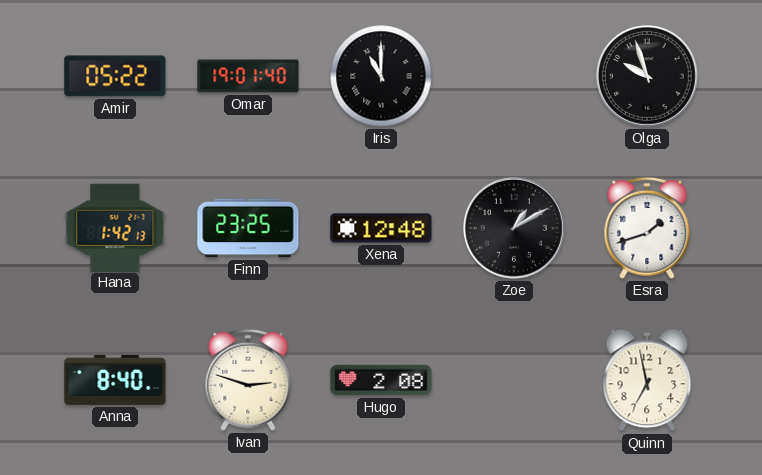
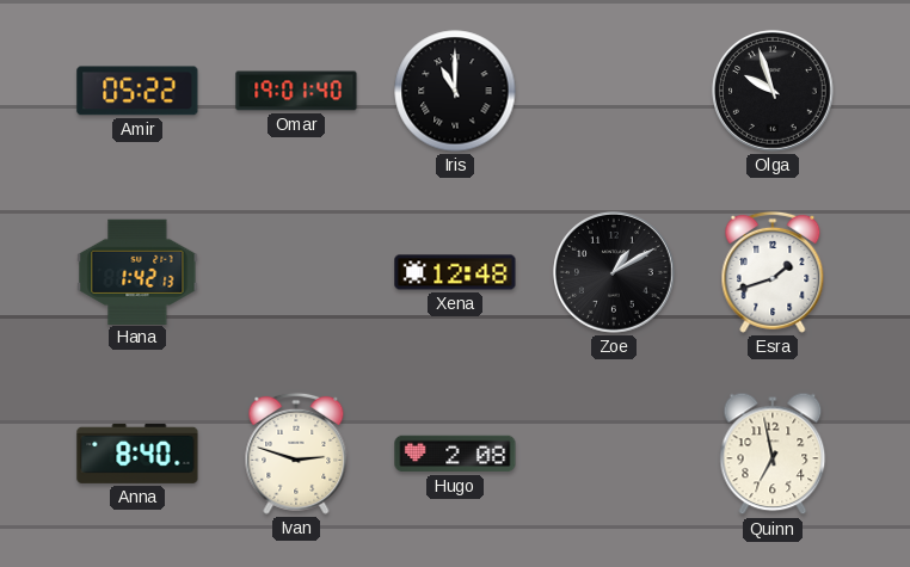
Finn: 23:25 -> none (248, 228)
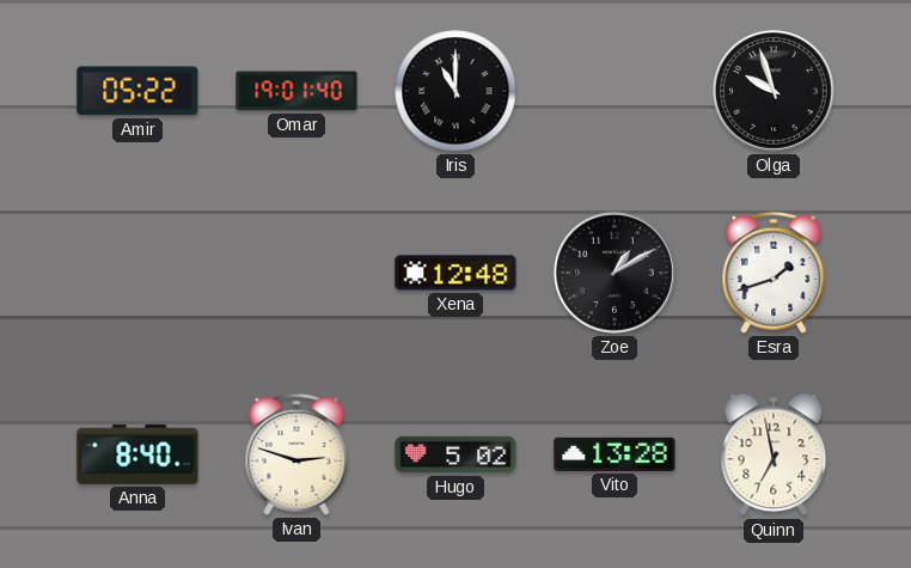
Hana: 1:42 -> none (137, 271)
Hugo: 2:08 -> 5:02 (455, 454)
Vito: none -> 13:28 (615, 454)
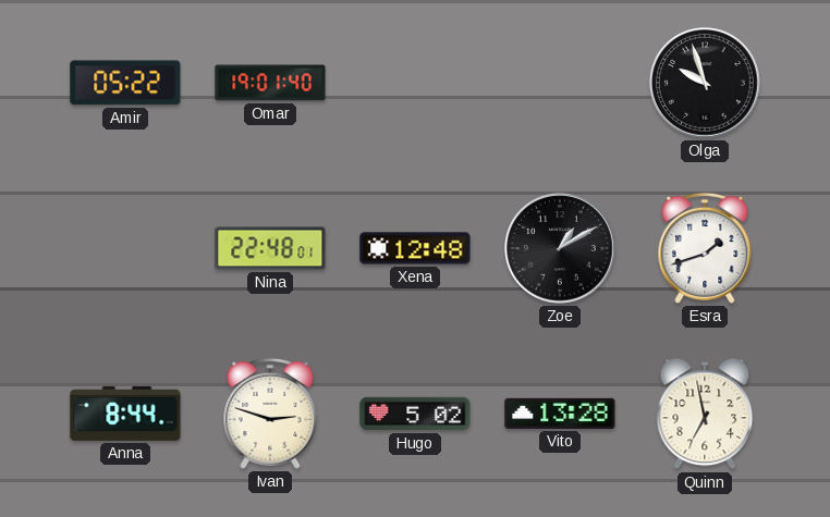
Iris: 11:00 -> none (455, 91)
Nina: none -> 22:48 (270, 248)
Anna: 8:40 -> 8:44 (125, 414)
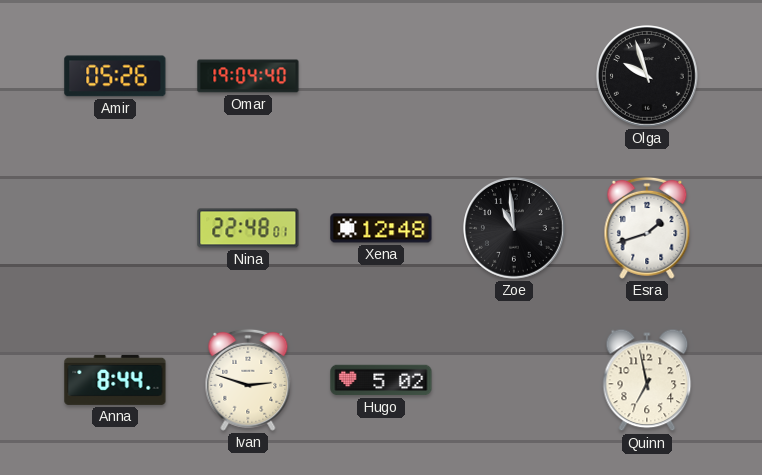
Amir: 05:22 -> 05:26 (115, 76)
Omar: 19:01 -> 19:04 (248, 76)
Zoe: 1:10 -> 10:59 (515, 229)
Vito: 13:28 -> none (560, 414)
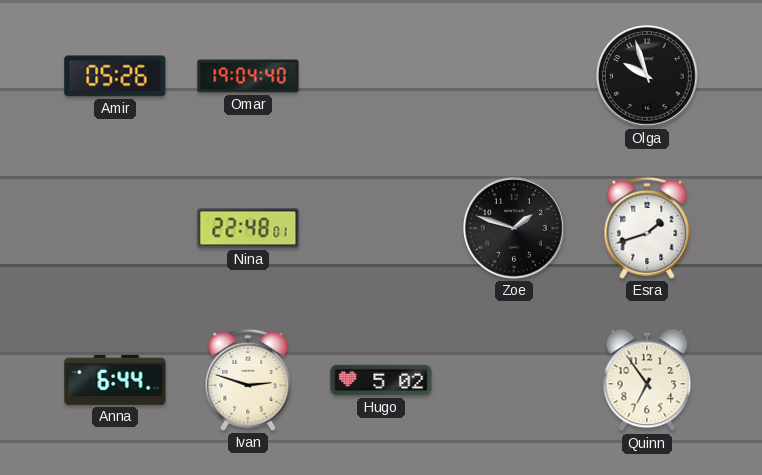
Xena: 12:48 -> none (381, 228)
Zoe: 10:59 -> 1:48 (515, 229)
Anna: 8:44 -> 6:44 (115, 380)
Quinn: 6:58 -> 6:54 (647, 380)
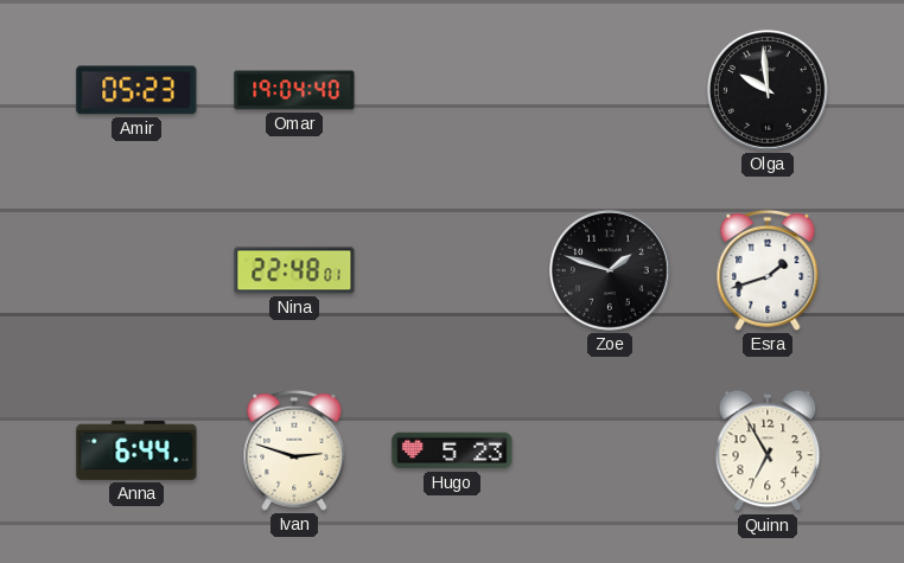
Amir: 05:26 -> 05:23 (136, 90)
Olga: 9:57 -> 9:59 (769, 91)
Hugo: 5:02 -> 5:23 (452, 450)
Quinn: 6:54 -> 6:55 (768, 450)
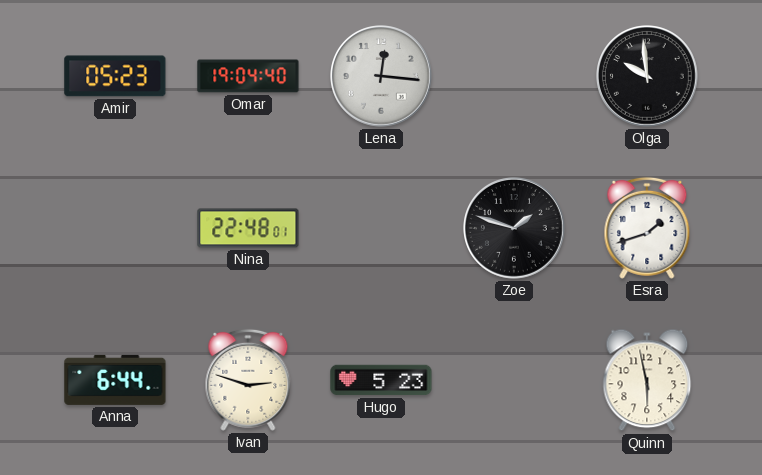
Lena: none -> 12:16 (382, 77)
Quinn: 6:55 -> 5:58 (647, 380)
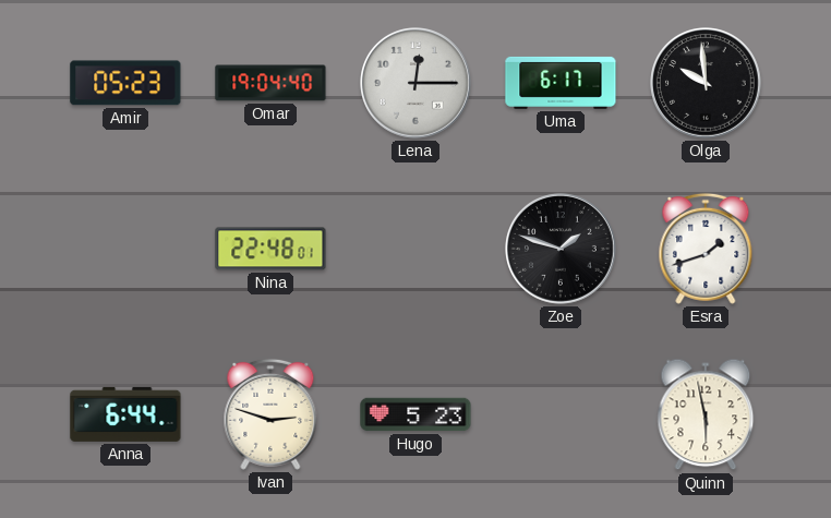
Lena: 12:16 -> 12:15 (417, 84)
Uma: none -> 6:17 (561, 83)
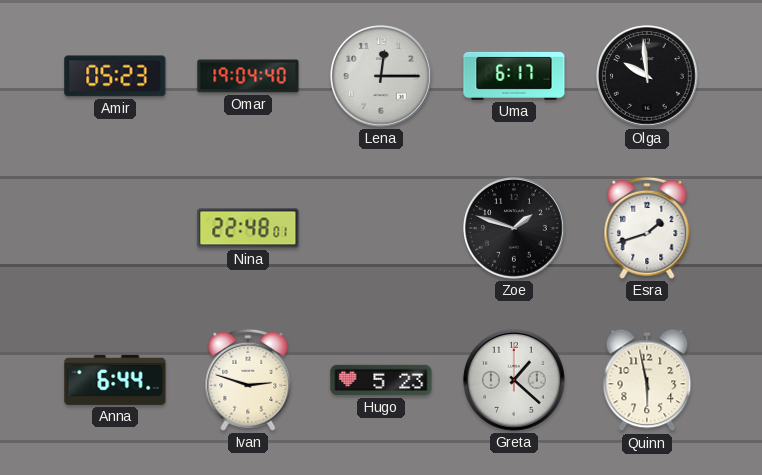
Greta: none -> 1:22 (515, 381)
